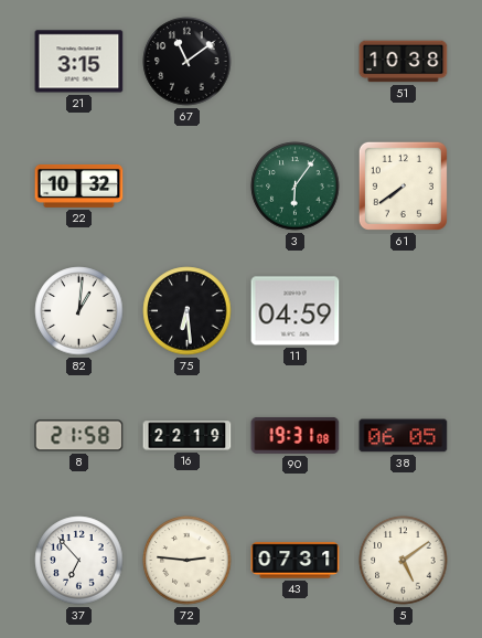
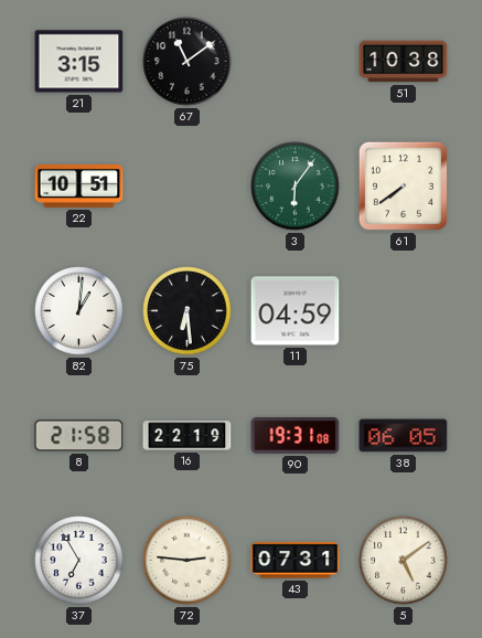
22: 10:32 -> 10:51 (79, 185)
37: 6:53 -> 6:55 (79, 561)
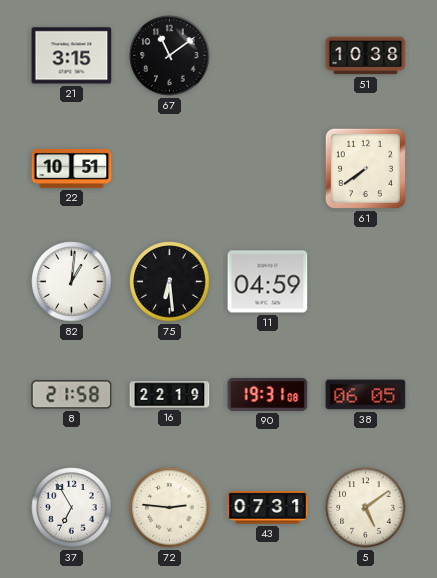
3: 6:06 -> none (296, 187)
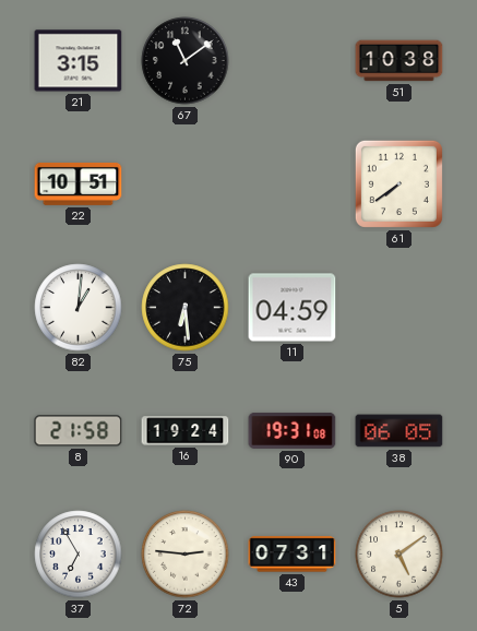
16: 22:19 -> 19:24 (186, 431)
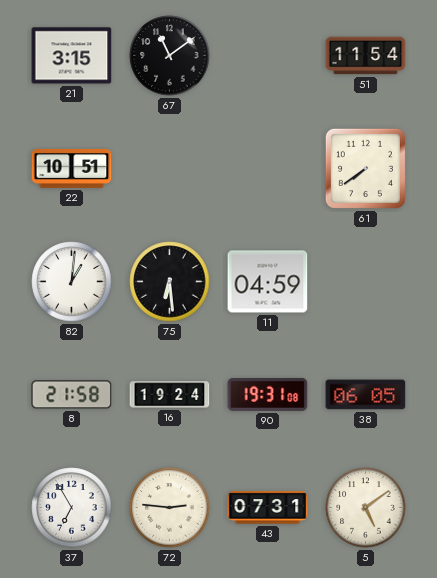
51: 10:38 -> 11:54 (366, 56)
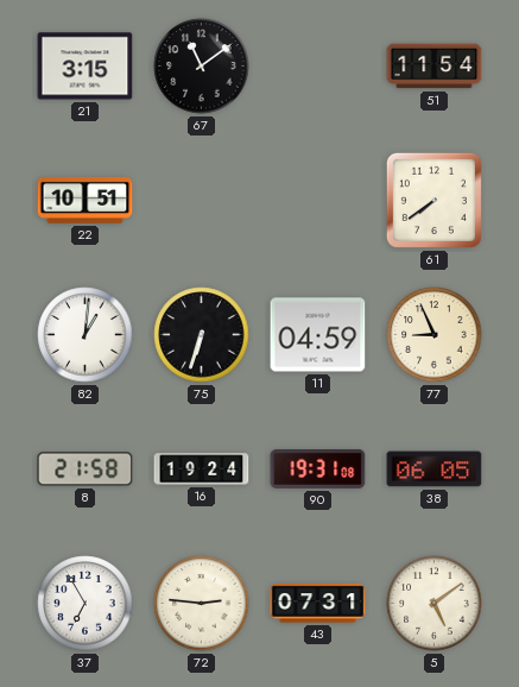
75: 6:29 -> 6:33 (202, 335)
77: none -> 8:56 (435, 335)
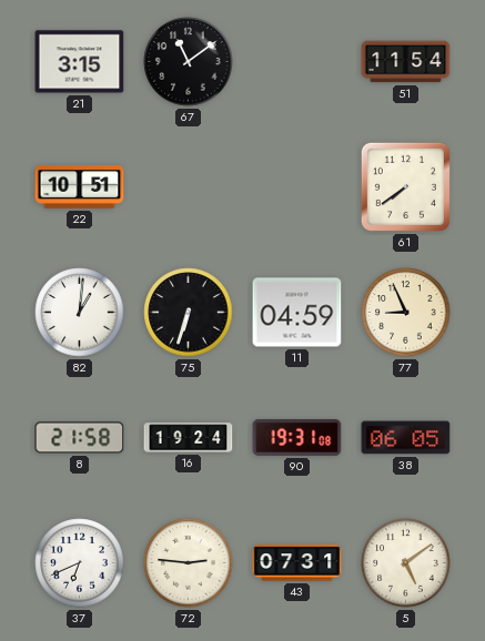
37: 6:55 -> 6:41 (80, 563)
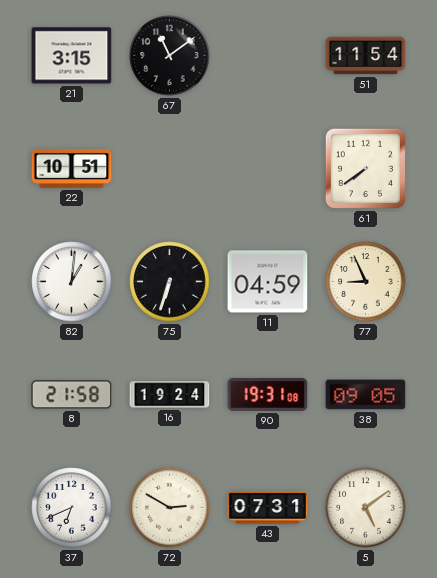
38: 06:05 -> 09:05 (366, 395)
72: 2:46 -> 2:50 (170, 508)
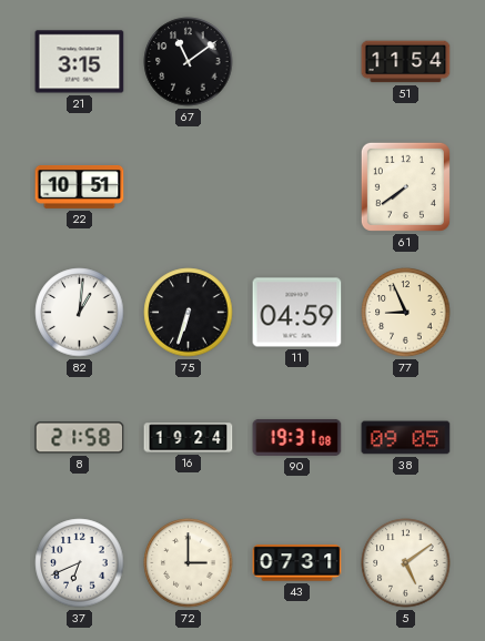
72: 2:50 -> 3:00 (189, 563)
